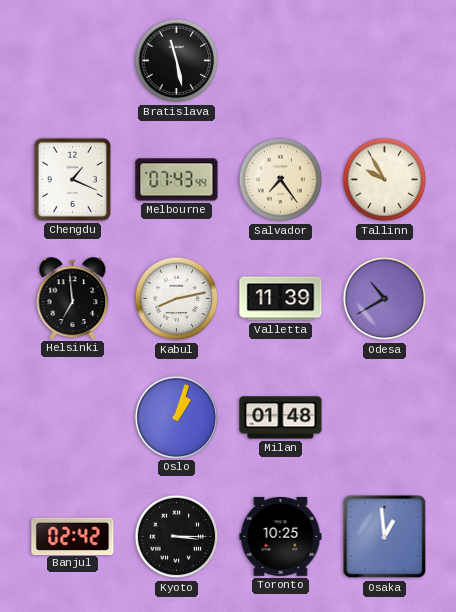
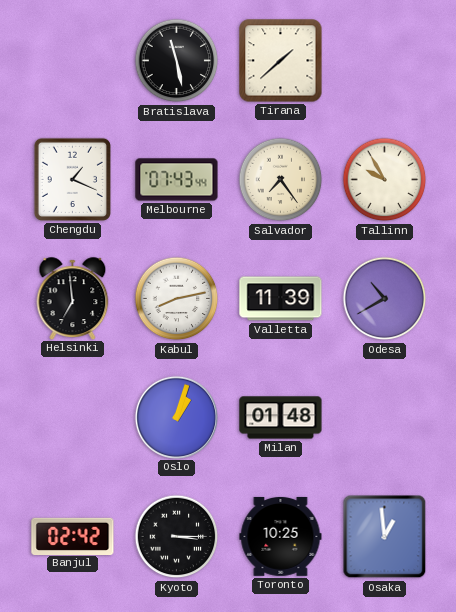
Tirana: none -> 1:38 (281, 61)
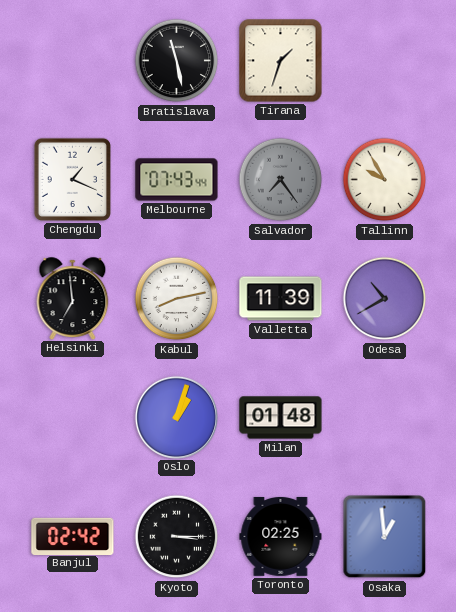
Tirana: 1:38 -> 1:33 (281, 61)
Salvador dial: cream -> grey (281, 180)
Toronto: 10:25 -> 02:25 (281, 536)
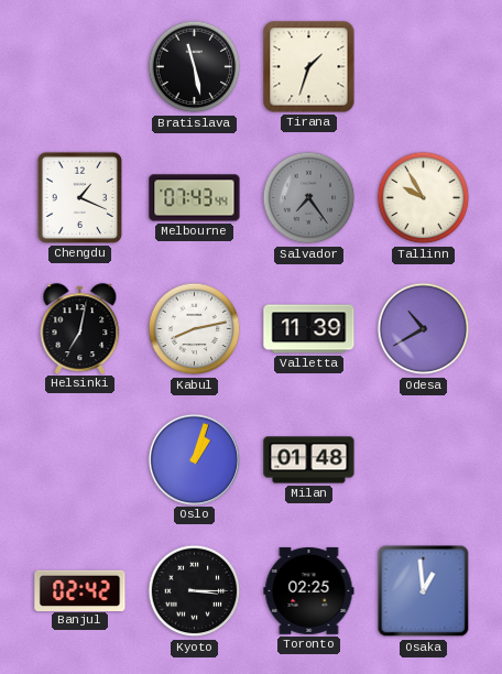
Helsinki: 6:59 -> 7:02 (80, 328)
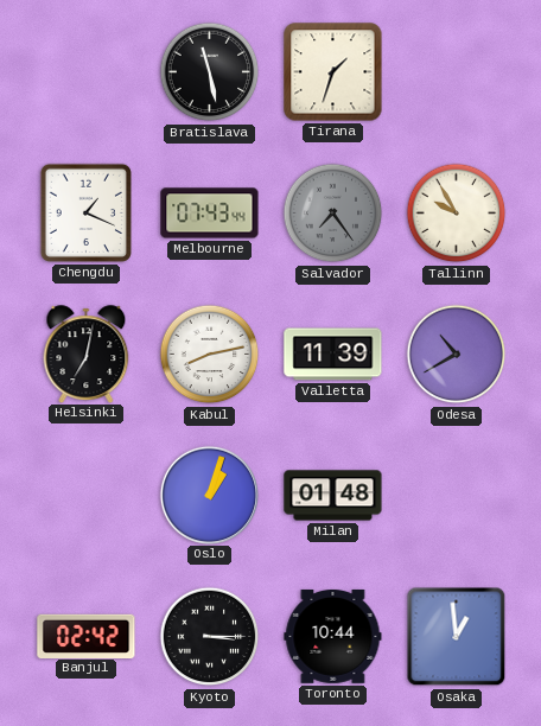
Toronto: 02:25 -> 10:44 (333, 636)
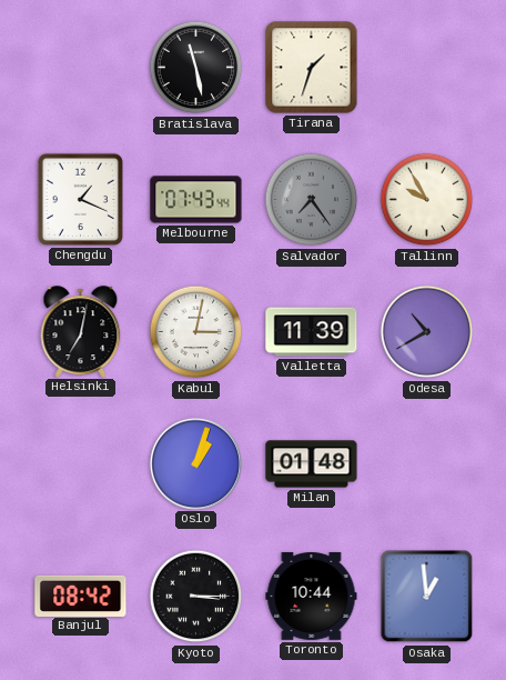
Kabul: 8:13 -> 3:02 (196, 332)
Banjul: 02:42 -> 08:42 (81, 596)
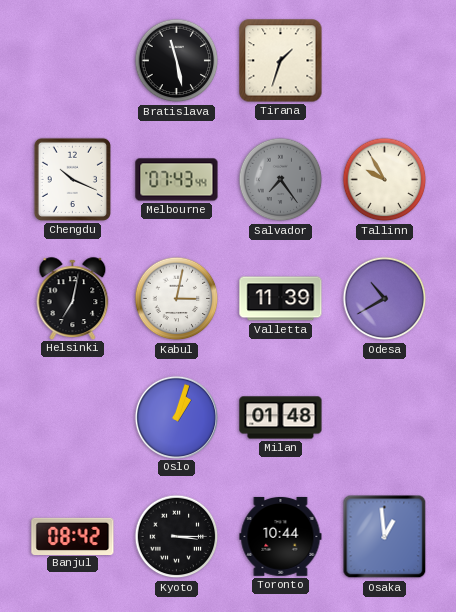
Chengdu: 1:19 -> 10:19 (72, 179)
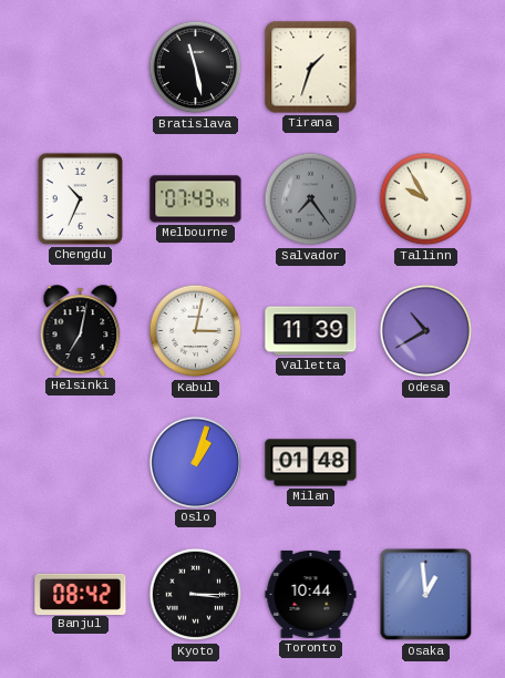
Chengdu: 10:19 -> 10:34 (80, 198)
